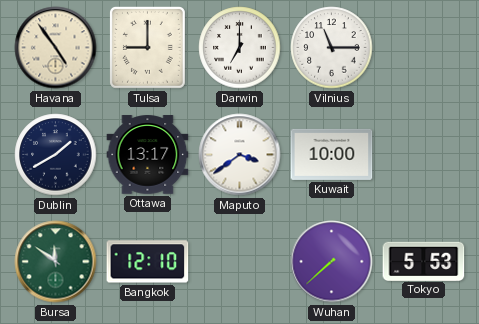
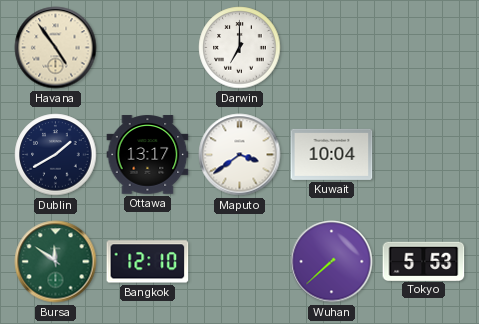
Tulsa: 9:00 -> none (147, 47)
Vilnius: 11:15 -> none (332, 48)
Kuwait: 10:00 -> 10:04 (332, 154)
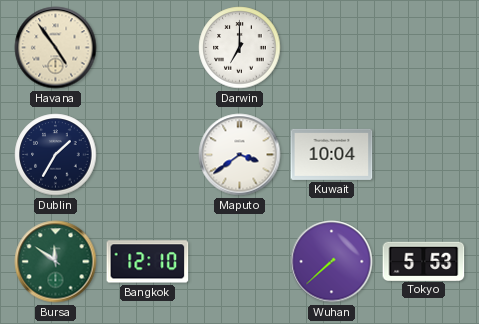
Dublin: 1:40 -> 1:35 (56, 155)
Ottawa: 13:17 -> none (148, 155)
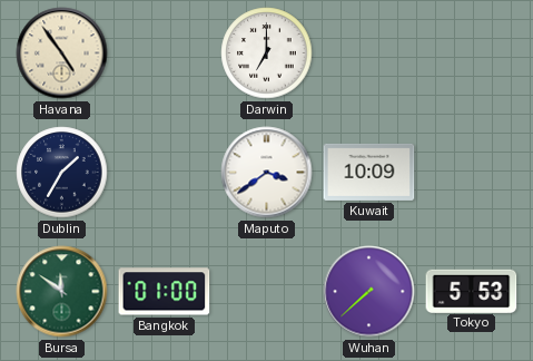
Kuwait: 10:04 -> 10:09 (369, 172)
Bangkok: 12:10 -> 01:00 (165, 292)
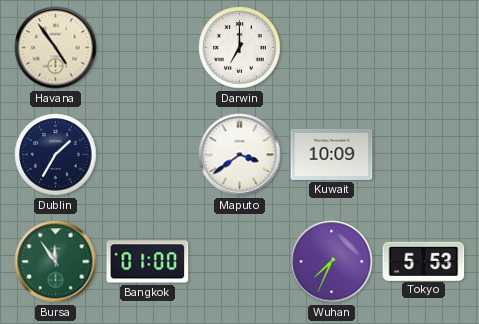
Bursa: 11:51 -> 11:54 (56, 262)
Wuhan: 7:38 -> 7:34 (332, 262)
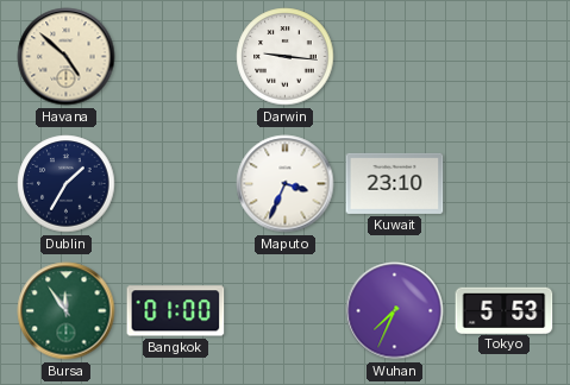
Havana: 4:54 -> 4:52 (67, 57)
Darwin: 7:00 -> 9:16 (286, 57)
Maputo: 3:39 -> 3:34 (286, 184)
Kuwait: 10:09 -> 23:10 (395, 183)
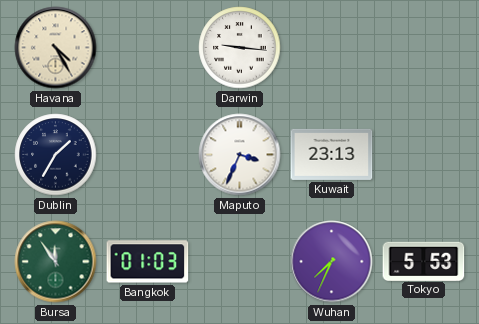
Havana: 4:52 -> 4:25 (56, 48)
Kuwait: 23:10 -> 23:13 (332, 154)
Bangkok: 01:00 -> 01:03 (148, 262)
